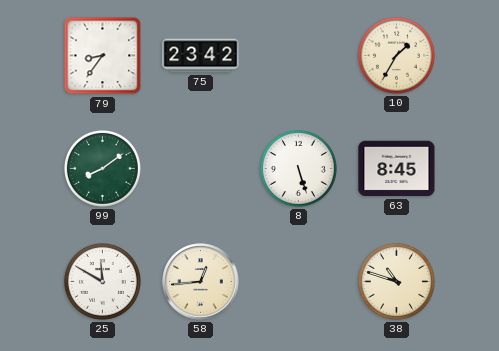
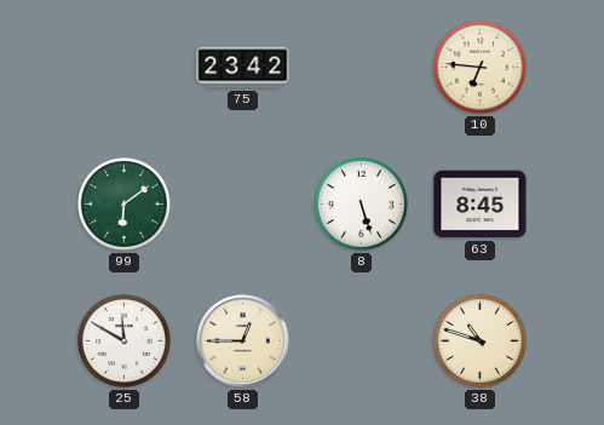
79: 8:36 -> none (103, 56)
10: 1:35 -> 6:46 (479, 67)
99: 8:09 -> 6:09 (123, 203)
58: 12:44 -> 12:45 (243, 341)
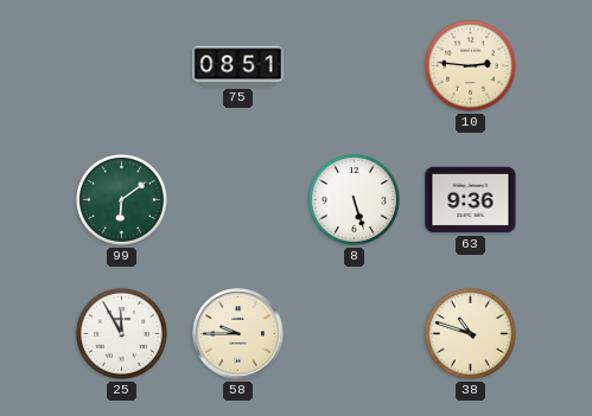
75: 23:42 -> 08:51 (238, 66)
10: 6:46 -> 2:46 (470, 65)
63: 8:45 -> 9:36 (471, 200)
25: 11:50 -> 11:55 (121, 333)
58: 12:45 -> 9:45 (238, 334)
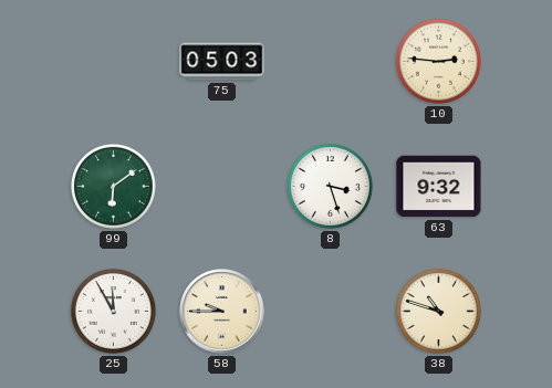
75: 08:51 -> 05:03 (222, 62)
8: 5:27 -> 3:27 (330, 186)
63: 9:36 -> 9:32 (439, 187)
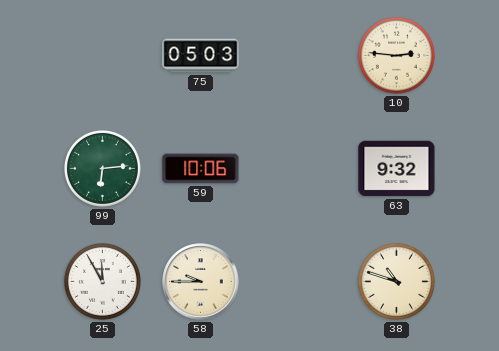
99: 6:09 -> 6:14 (102, 168)
59: none -> 10:06 (201, 169)
8: 3:27 -> none (330, 186)
